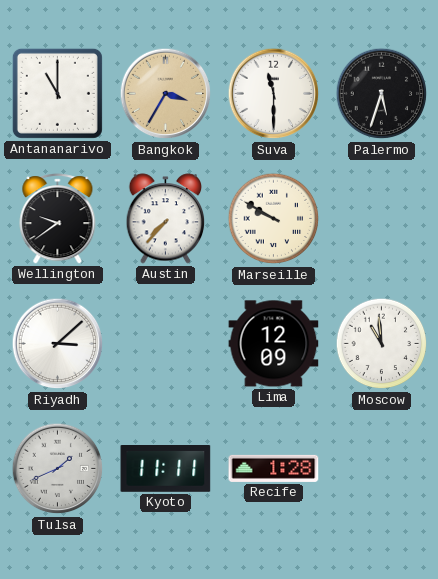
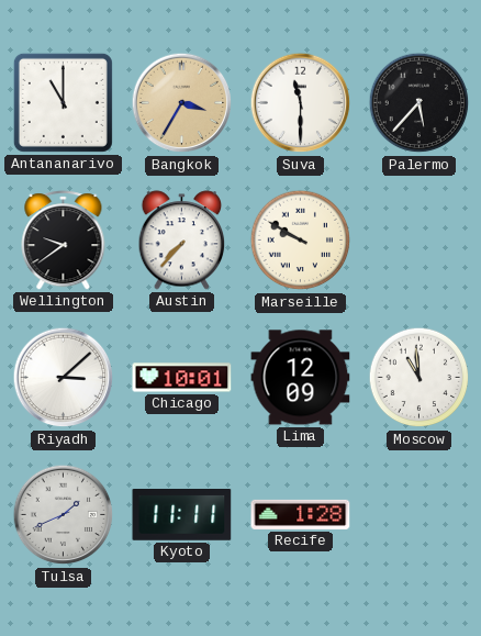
Palermo: 5:33 -> 5:37 (420, 103)
Chicago: none -> 10:01 (182, 378)
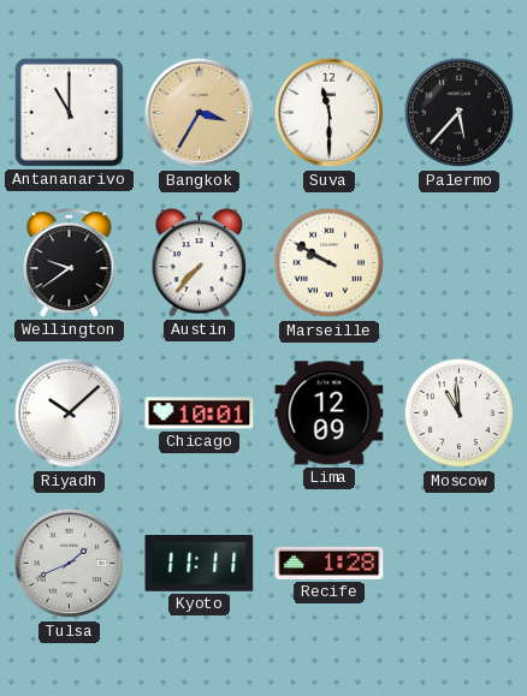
Riyadh: 3:08 -> 10:08 (70, 414)
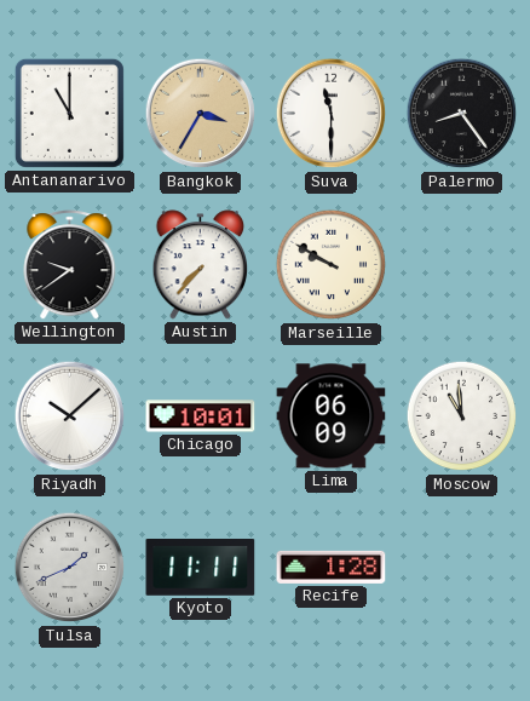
Palermo: 5:37 -> 8:24 (462, 114)
Lima: 12:09 -> 06:09 (332, 416)
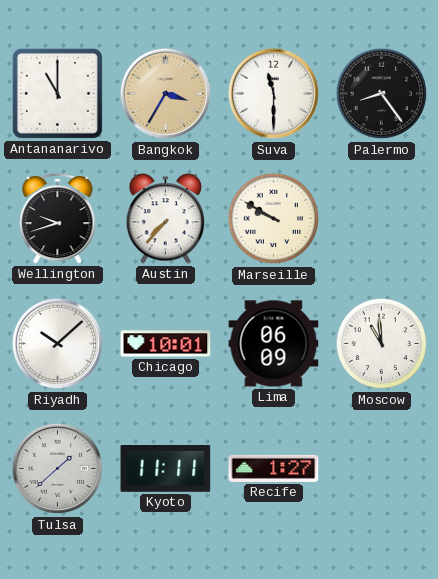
Wellington: 9:39 -> 9:42 (58, 219)
Tulsa: 1:41 -> 1:38 (58, 469)
Recife: 1:28 -> 1:27 (274, 468)
